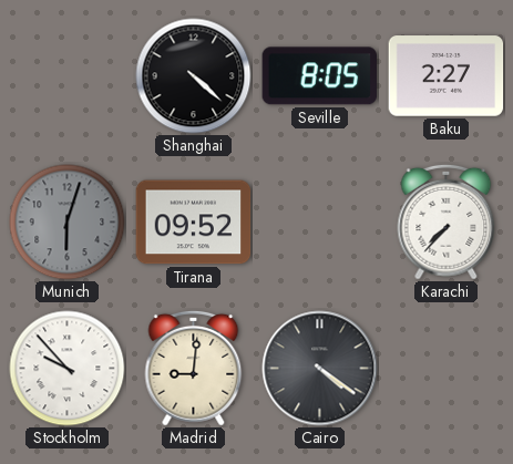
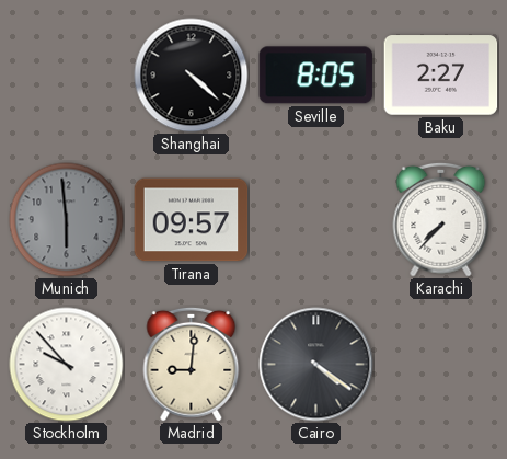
Munich: 6:03 -> 5:59 (67, 220)
Tirana: 09:52 -> 09:57 (192, 220)
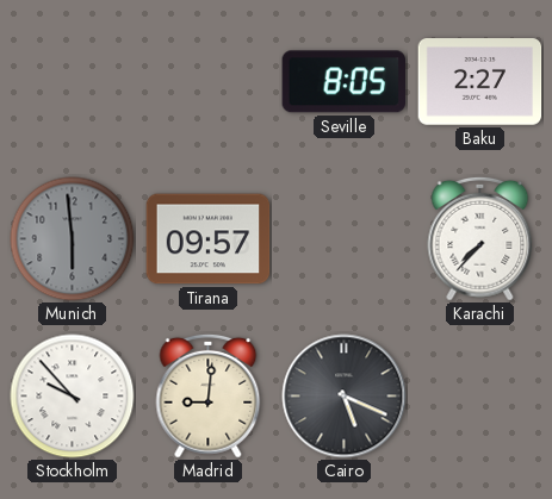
Shanghai: 4:22 -> none (192, 76)
Cairo: 4:21 -> 5:19 (345, 397)
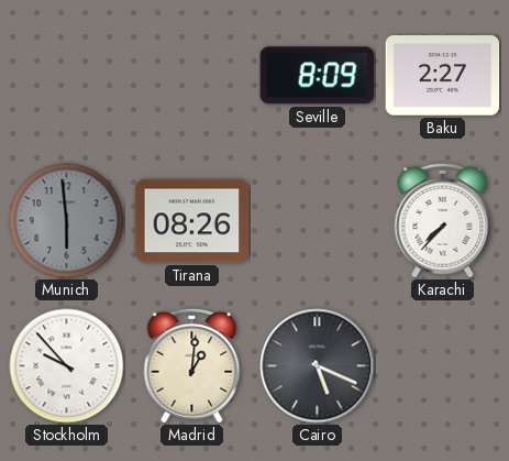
Seville: 8:05 -> 8:09 (317, 76)
Tirana: 09:57 -> 08:26 (192, 221)
Madrid: 9:01 -> 1:01 (192, 365)
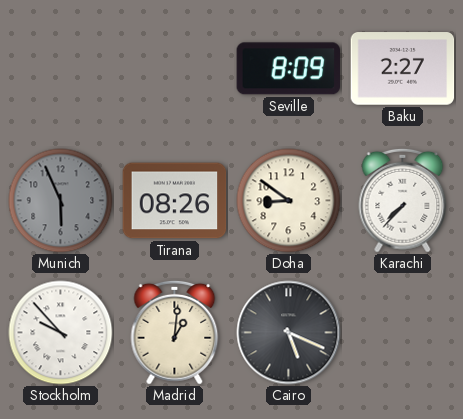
Munich: 5:59 -> 5:56 (61, 201)
Doha: none -> 8:51 (289, 201)
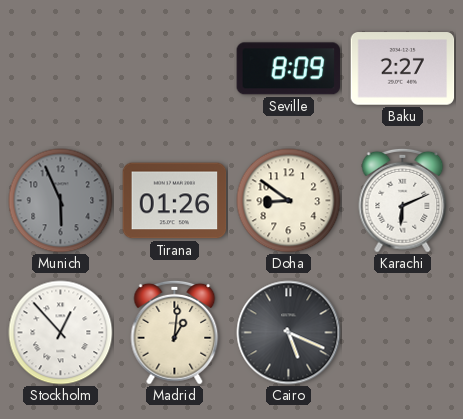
Tirana: 08:26 -> 01:26 (175, 201)
Karachi: 7:37 -> 6:11 (403, 200)
Stockholm: 9:53 -> 12:53 (61, 333)
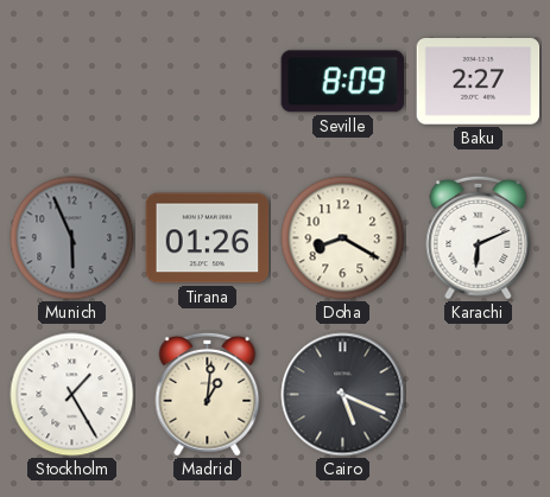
Doha: 8:51 -> 8:20 (343, 238)
Stockholm: 12:53 -> 1:25 (72, 395)
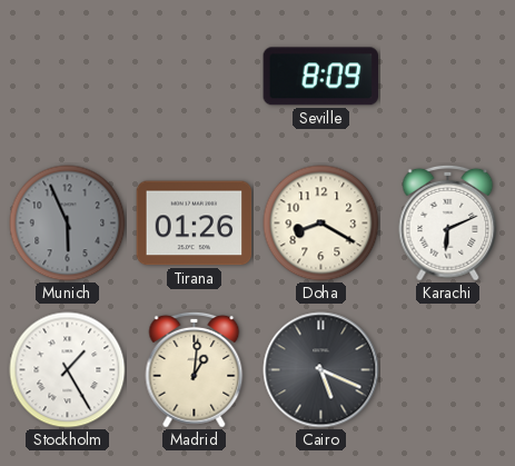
Baku: 2:27 -> none (479, 82)
